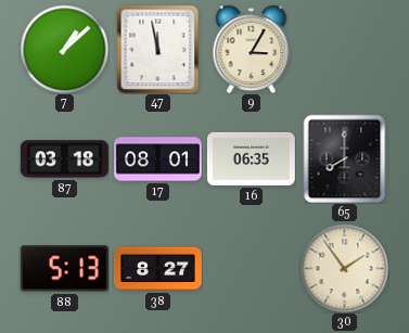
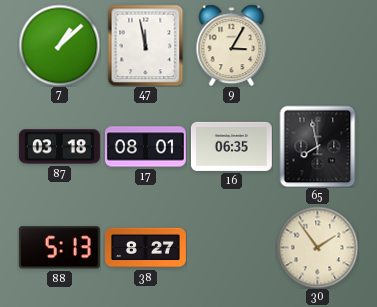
65: 8:00 -> 7:58 (318, 146)
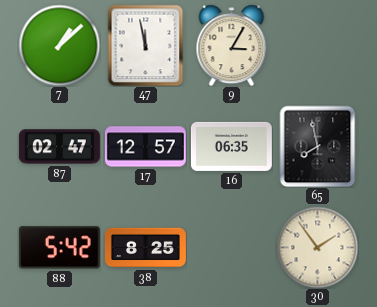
87: 03:18 -> 02:47 (59, 147)
17: 08:01 -> 12:57 (145, 147)
88: 5:13 -> 5:42 (59, 248)
38: 8:27 -> 8:25 (145, 248)
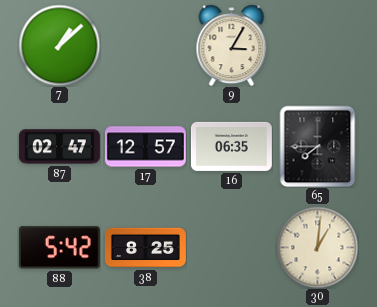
47: 11:58 -> none (146, 45)
65: 7:58 -> 7:45 (318, 146)
30: 1:54 -> 1:01 (317, 247)
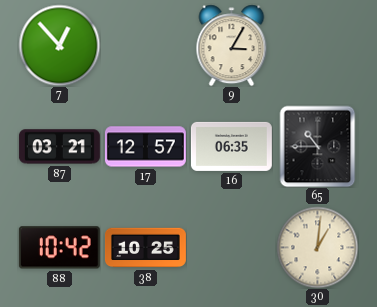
7: 1:08 -> 12:53 (59, 45)
87: 02:47 -> 03:21 (59, 147)
65: 7:45 -> 10:45 (318, 146)
88: 5:42 -> 10:42 (59, 248)
38: 8:25 -> 10:25 (145, 248)
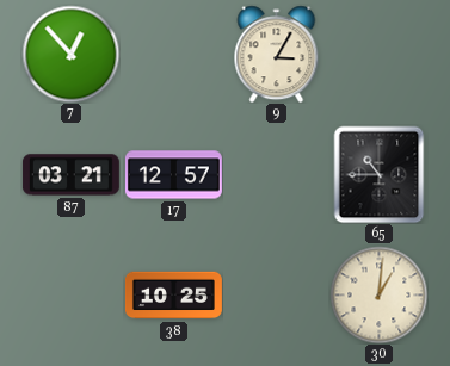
16: 06:35 -> none (231, 146)
88: 10:42 -> none (59, 248)
